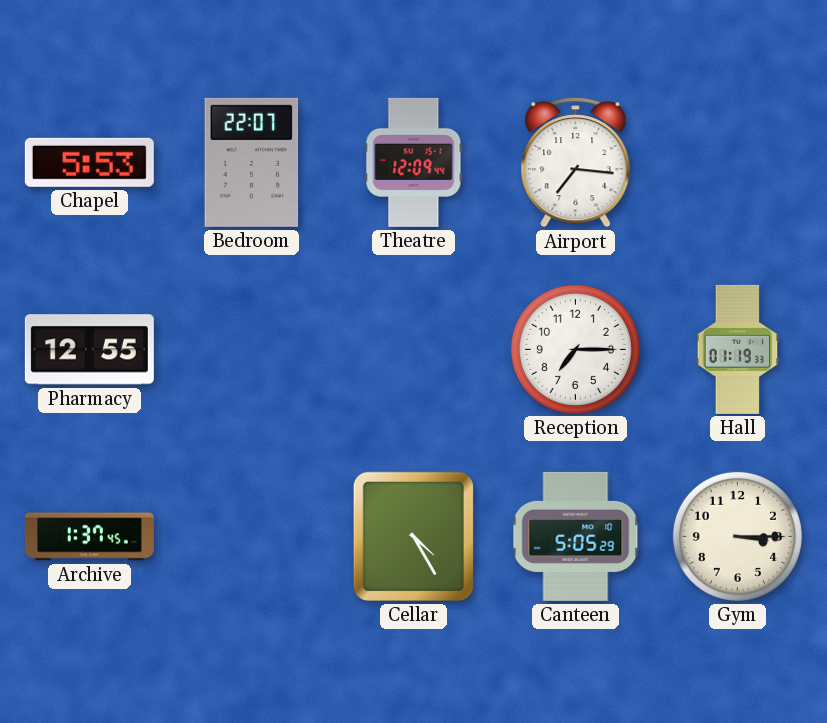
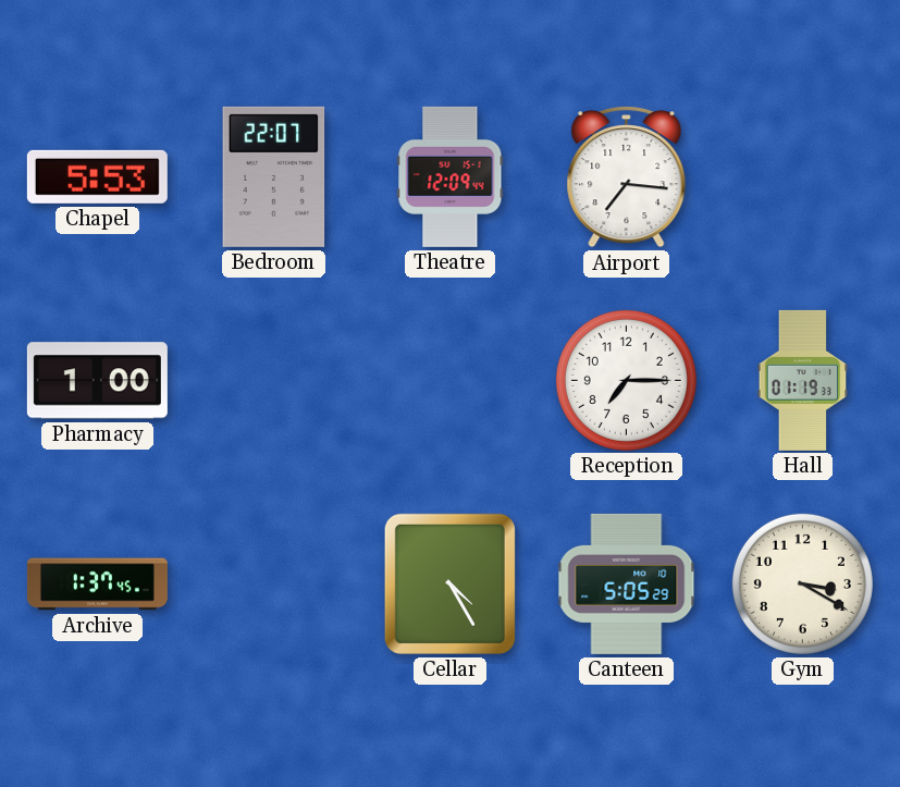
Pharmacy: 12:55 -> 1:00 (97, 381)
Gym: 3:15 -> 3:20 (802, 583)
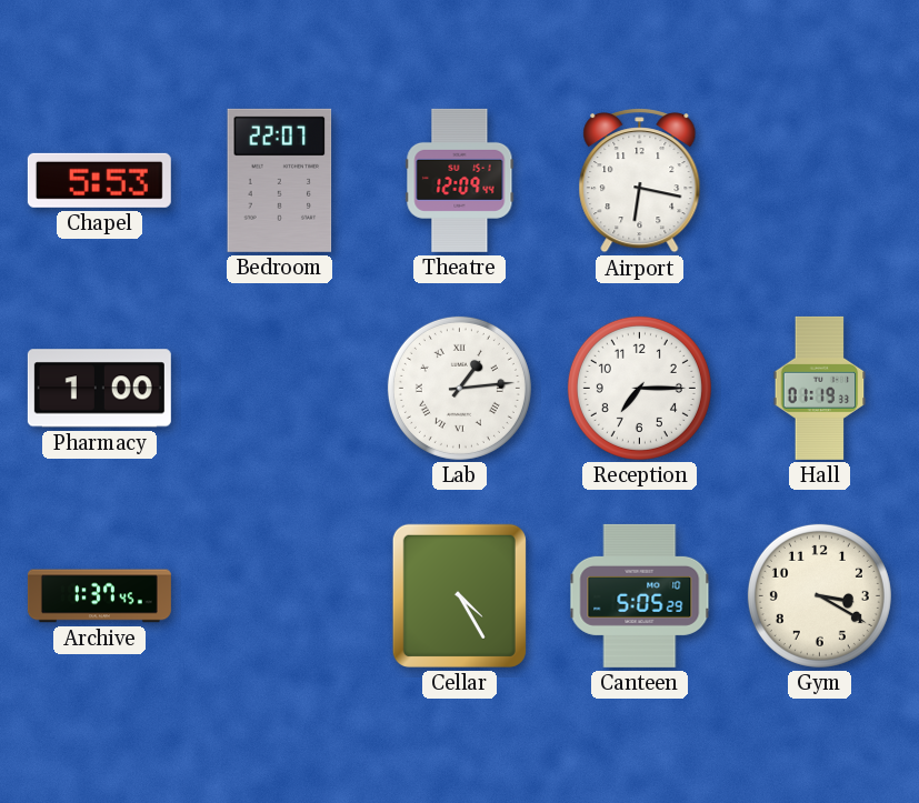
Airport: 7:16 -> 6:17 (640, 181)
Lab: none -> 1:14 (459, 388)
